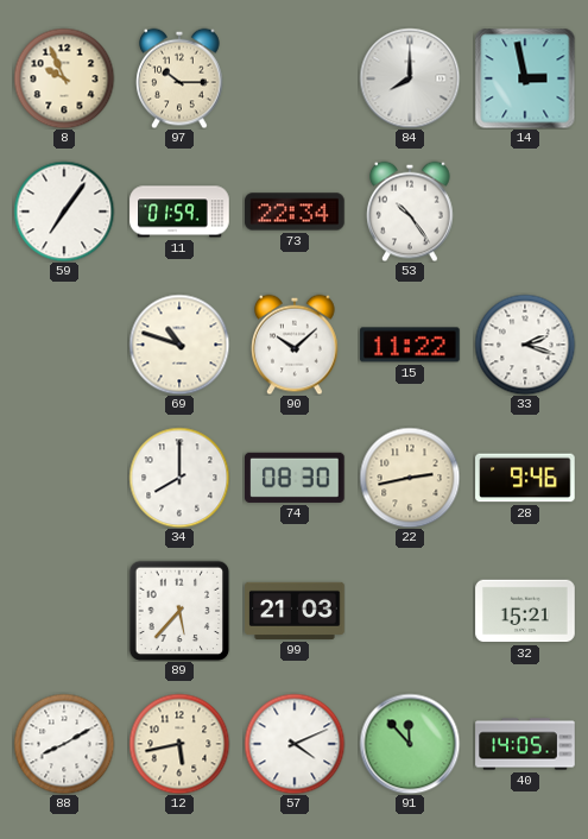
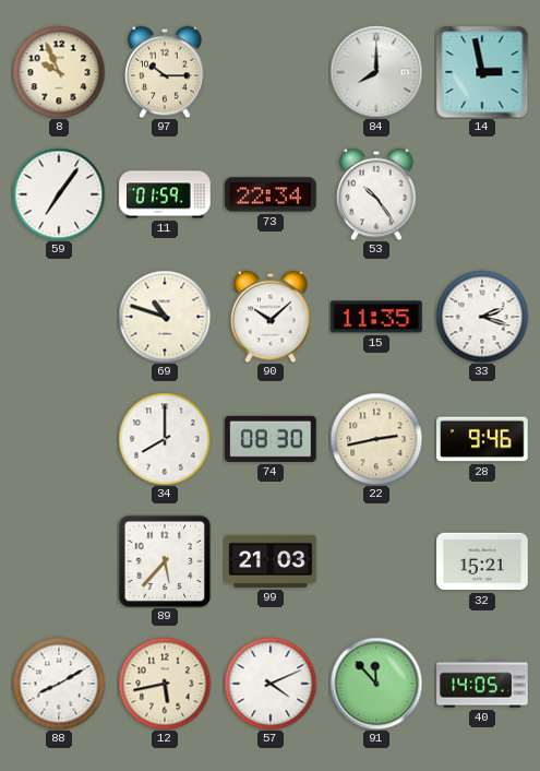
15: 11:22 -> 11:35 (376, 317)
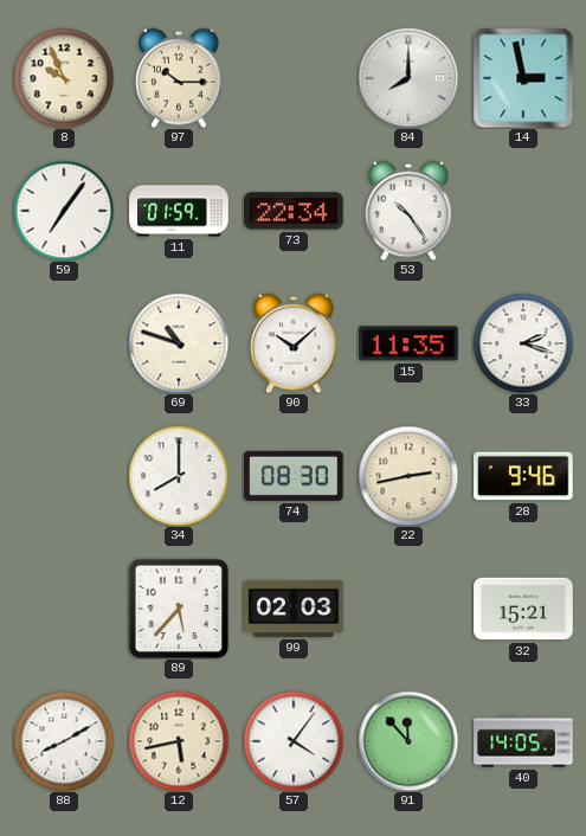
99: 21:03 -> 02:03 (294, 609)
57: 4:11 -> 4:06 (294, 741)
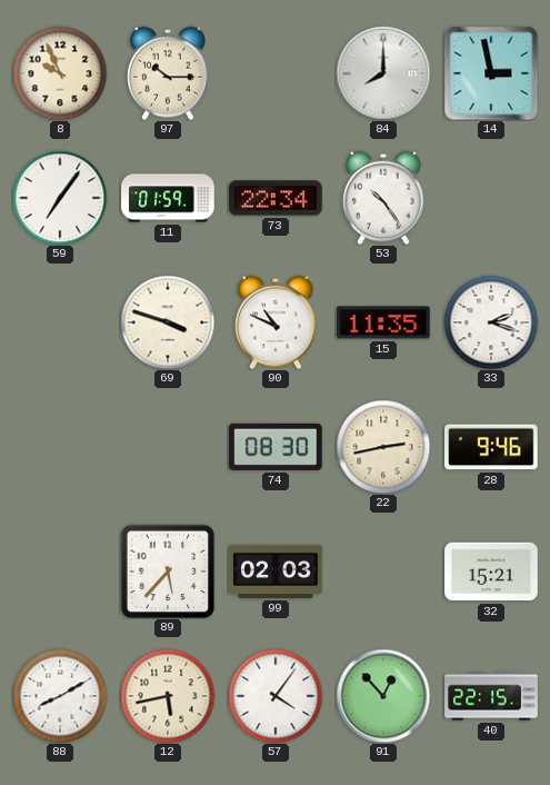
69: 10:48 -> 3:48 (168, 322)
90: 10:08 -> 10:49 (276, 322)
34: 8:00 -> none (179, 476)
91: 11:53 -> 12:53 (383, 696)
40: 14:05 -> 22:15 (491, 696)
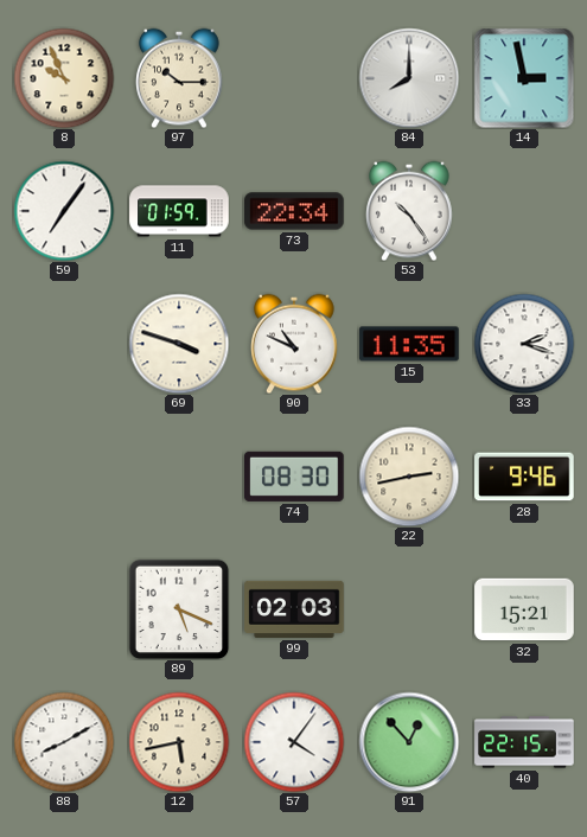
89: 5:37 -> 5:19 (179, 609)
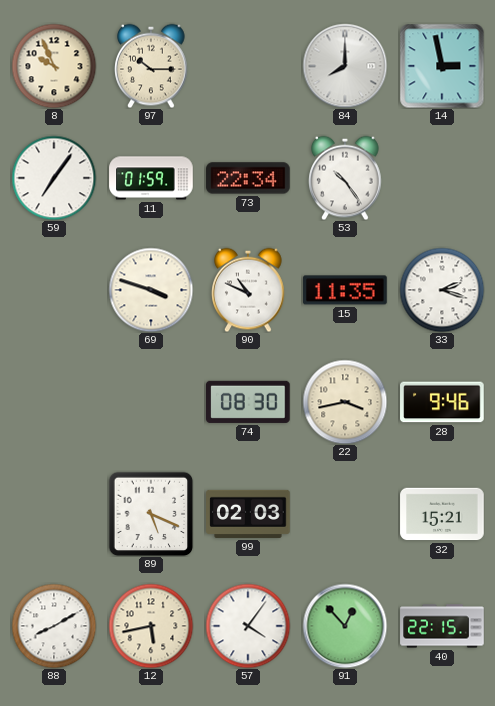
22: 2:43 -> 3:43 (345, 402)
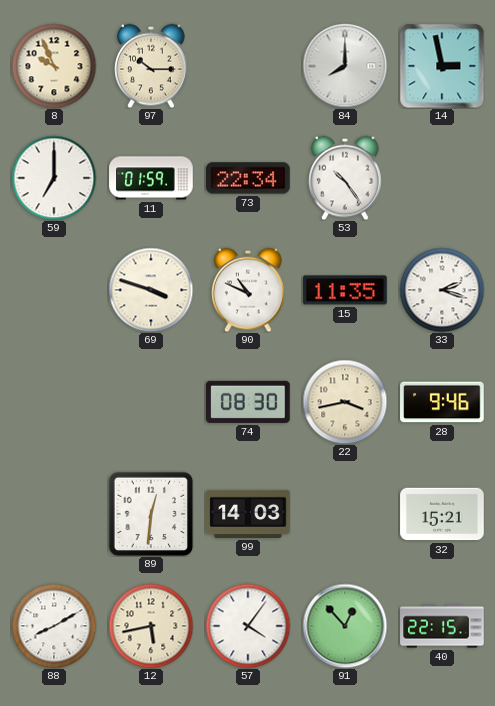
59: 7:06 -> 7:00 (54, 178)
89: 5:19 -> 12:31 (151, 514)
99: 02:03 -> 14:03 (248, 514)
